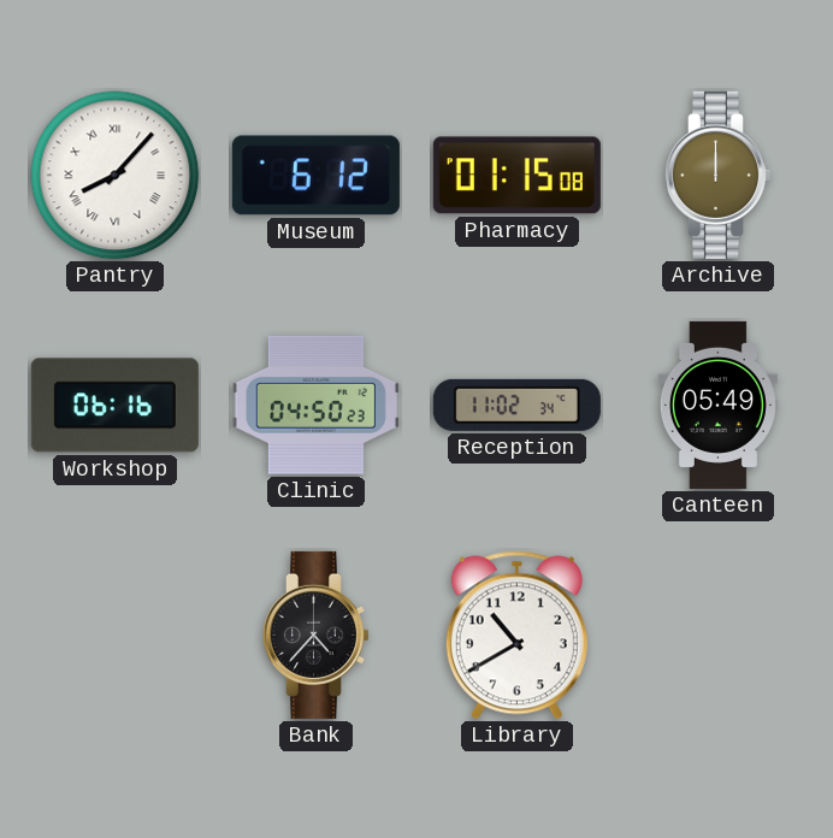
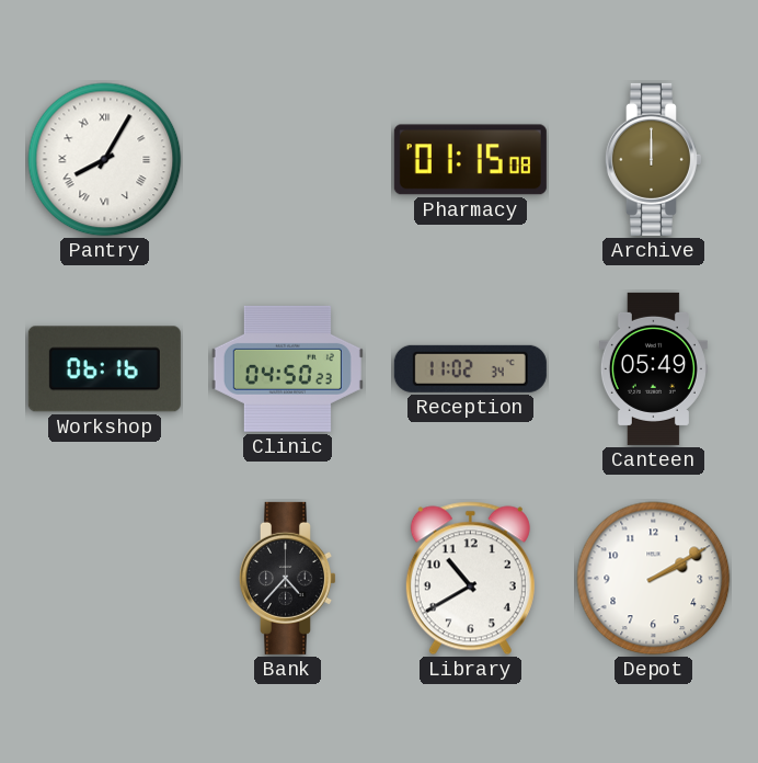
Pantry: 8:07 -> 8:05 (105, 160)
Museum: 6:12 -> none (315, 176)
Depot: none -> 2:10 (654, 579)
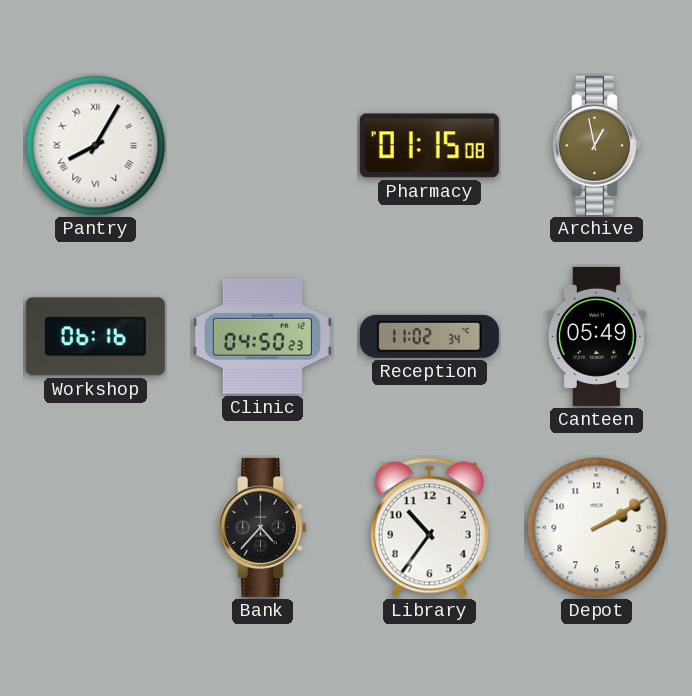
Archive: 12:00 -> 12:58 (596, 145)
Library: 10:40 -> 10:36 (429, 528)
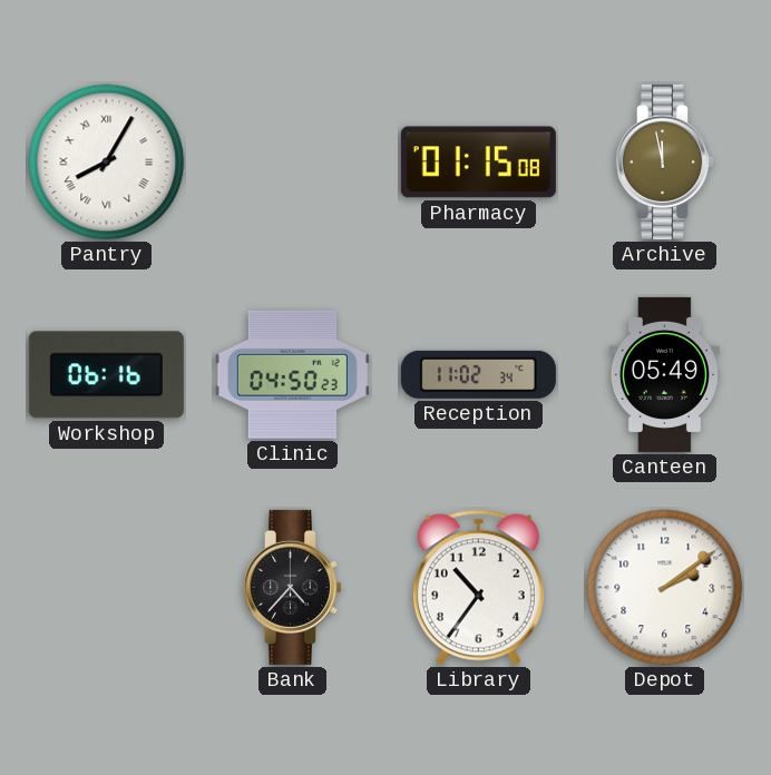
Archive: 12:58 -> 11:58 (664, 161)
Depot: 2:10 -> 2:09 (665, 588)
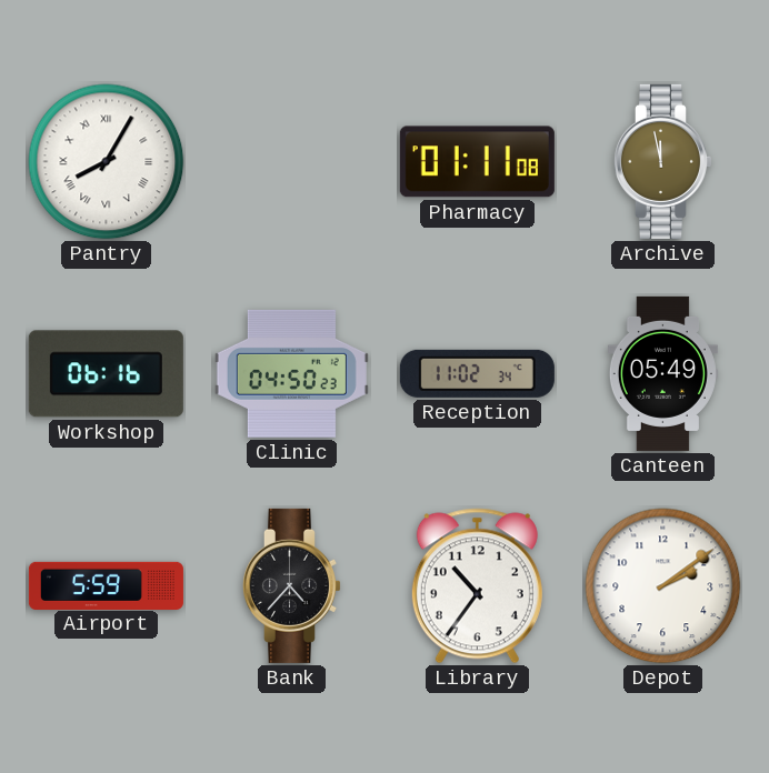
Pharmacy: 01:15 -> 01:11 (477, 162)
Airport: none -> 5:59 (106, 585)
